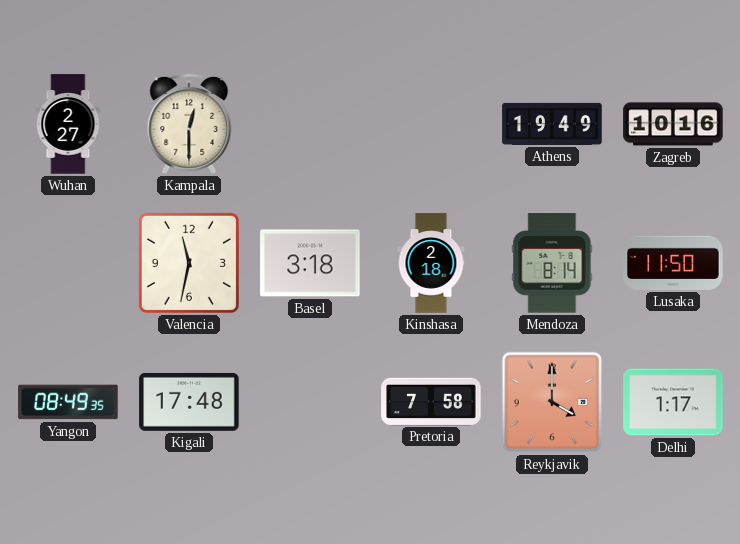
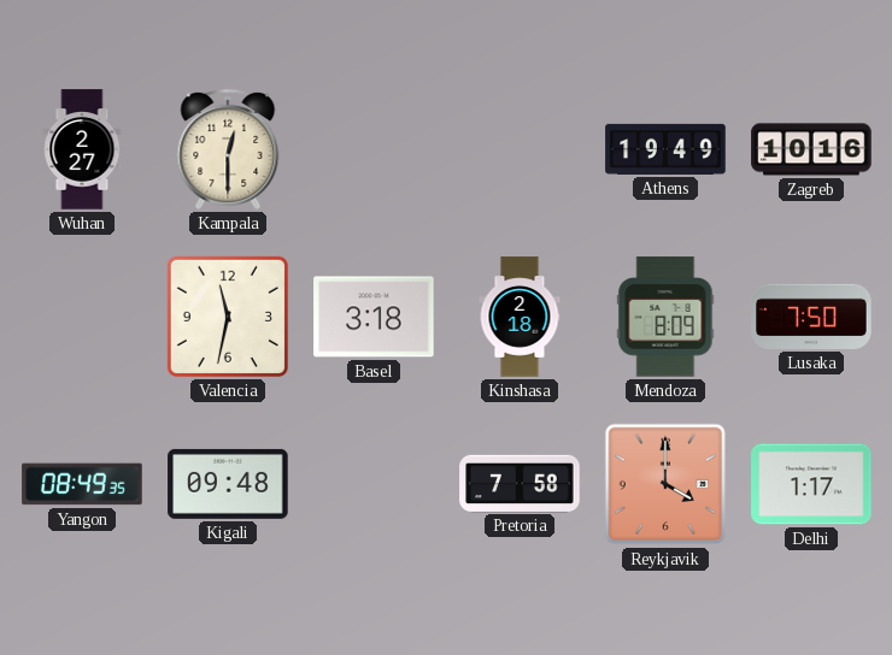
Mendoza: 8:14 -> 8:09 (665, 317)
Lusaka: 11:50 -> 7:50 (811, 317)
Kigali: 17:48 -> 09:48 (228, 484)
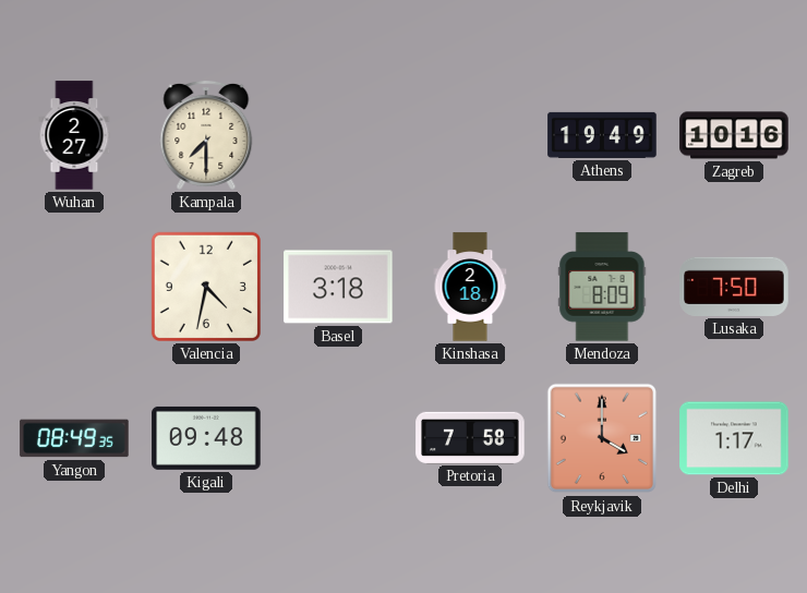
Kampala: 12:30 -> 7:30 (206, 135)
Valencia: 11:32 -> 4:32 (206, 287)
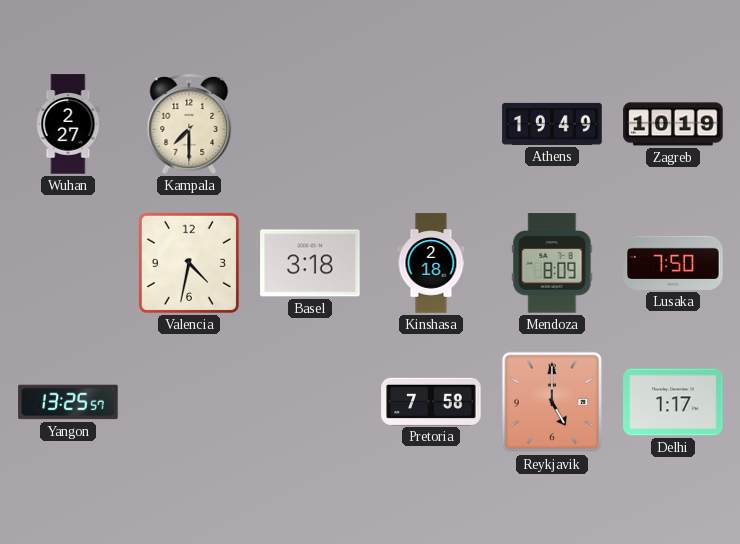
Zagreb: 10:16 -> 10:19 (673, 124)
Yangon: 08:49 -> 13:25 (68, 402)
Kigali: 09:48 -> none (206, 438)
Reykjavik: 4:00 -> 5:00 (552, 402)
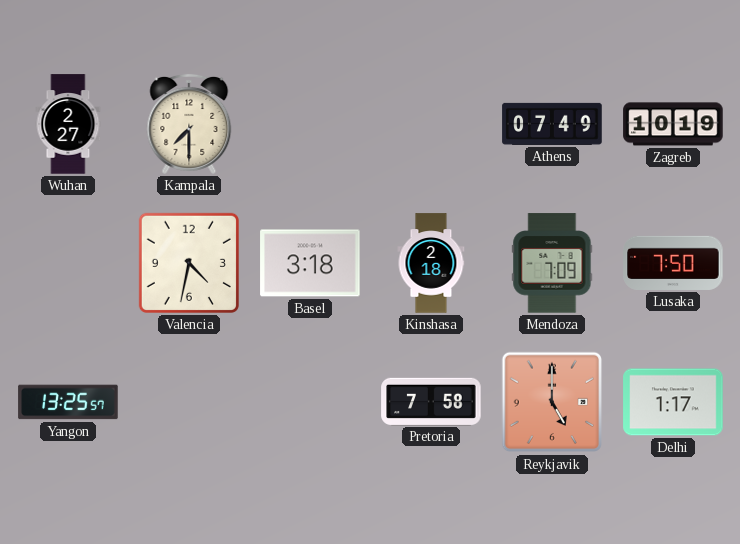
Athens: 19:49 -> 07:49 (552, 124)
Mendoza: 8:09 -> 7:09 (552, 263)
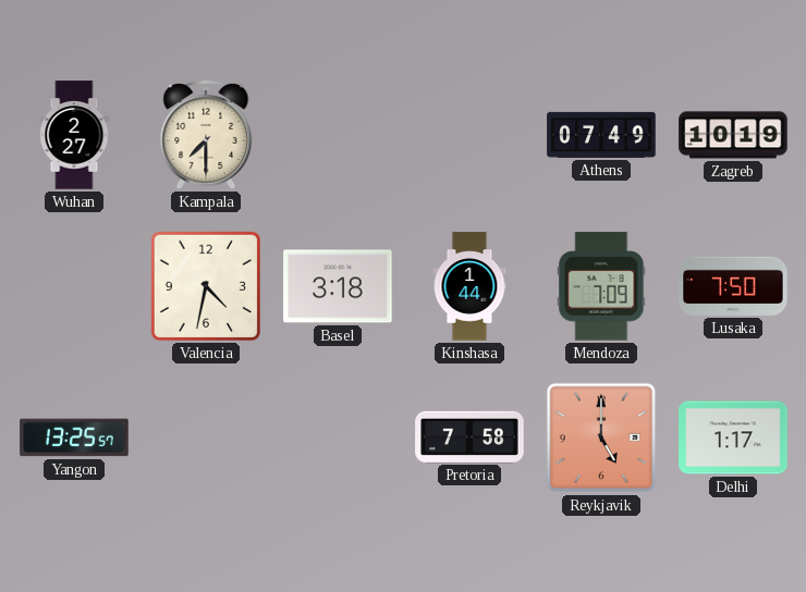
Kinshasa: 2:18 -> 1:44 (469, 286)
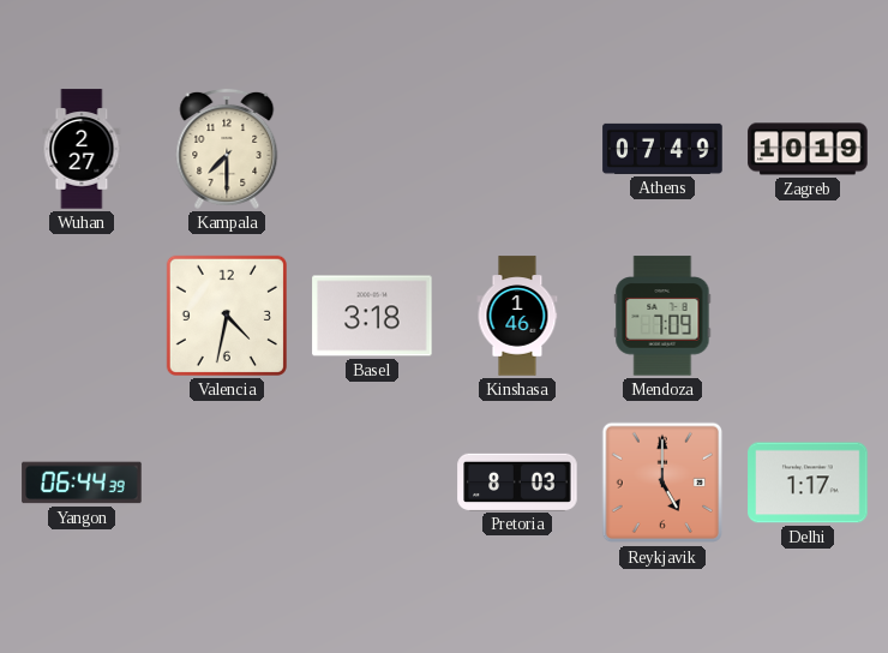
Kinshasa: 1:44 -> 1:46 (517, 316)
Lusaka: 7:50 -> none (733, 286)
Yangon: 13:25 -> 06:44 (82, 483)
Pretoria: 7:58 -> 8:03 (517, 481)
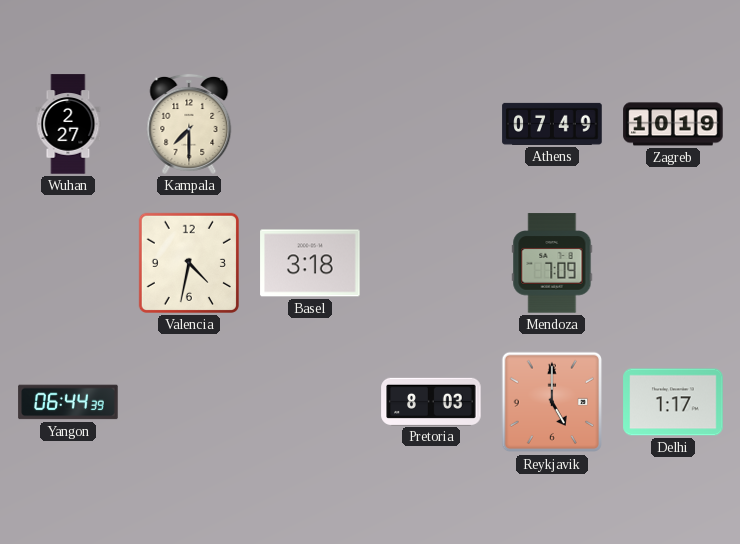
Kinshasa: 1:46 -> none (517, 316)
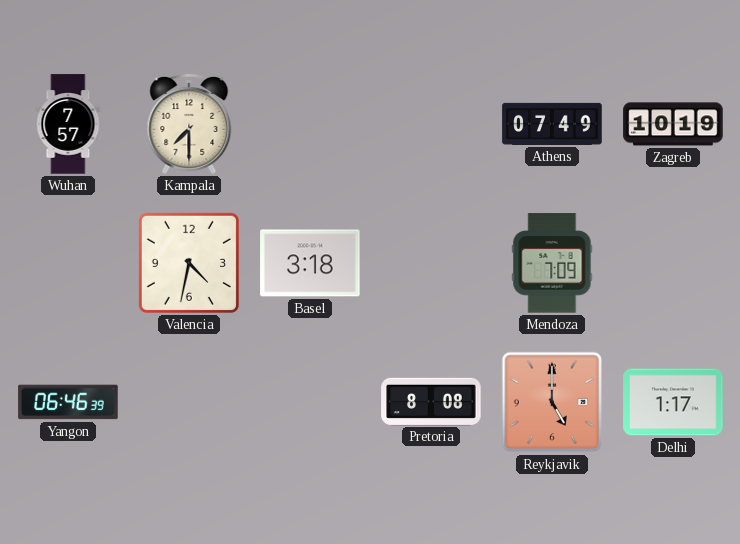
Wuhan: 2:27 -> 7:57 (68, 124)
Yangon: 06:44 -> 06:46 (68, 402)
Pretoria: 8:03 -> 8:08 (431, 401)
